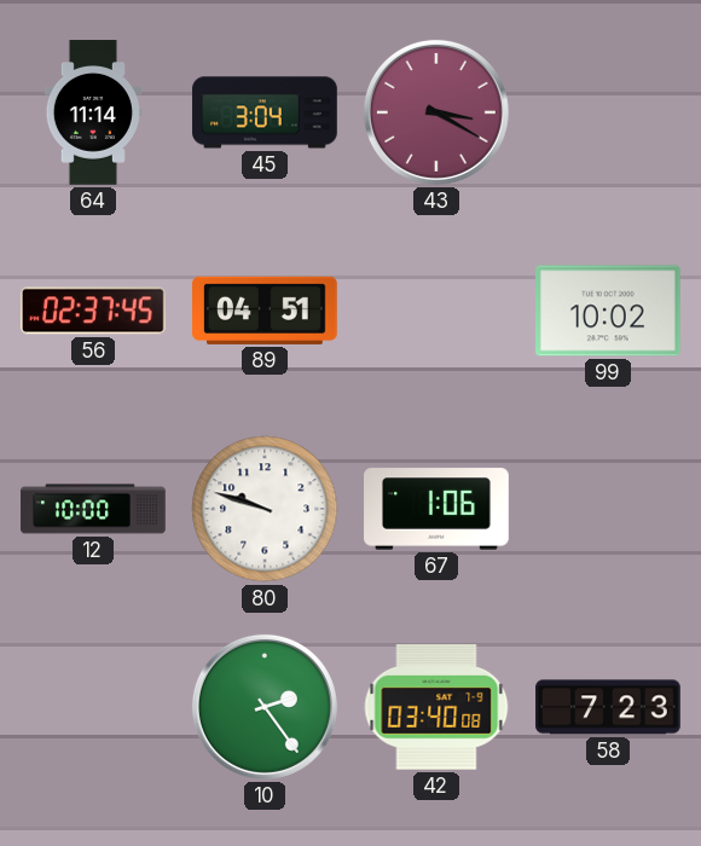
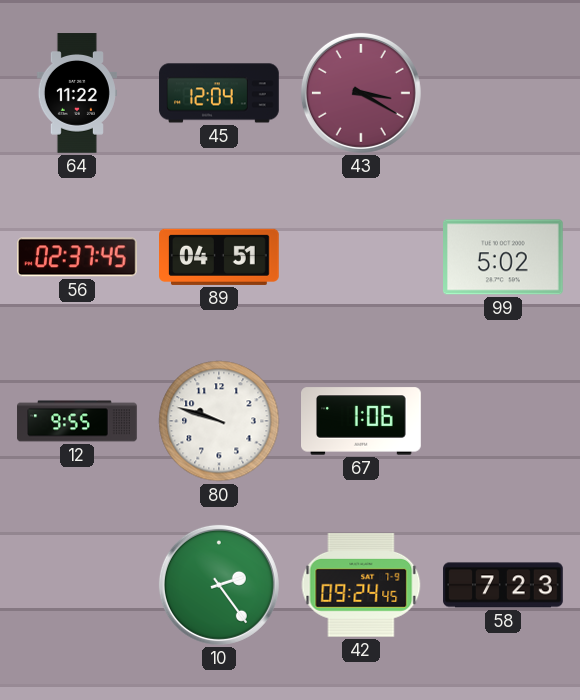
64: 11:14 -> 11:22 (77, 93)
45: 3:04 -> 12:04 (219, 93)
99: 10:02 -> 5:02 (504, 257)
12: 10:00 -> 9:55 (77, 421)
42: 03:40 -> 09:24 (361, 586)
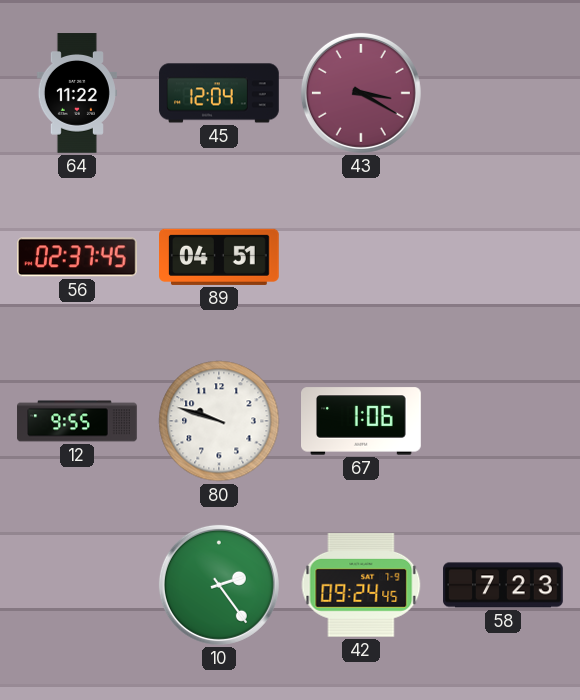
99: 5:02 -> none (504, 257)
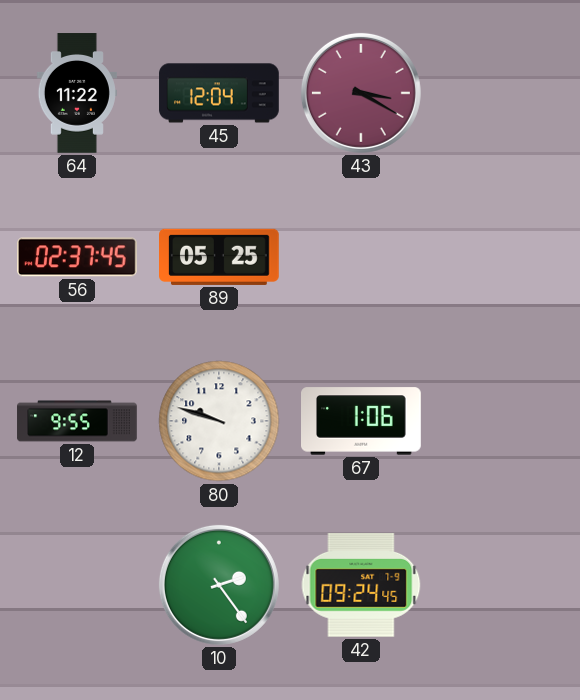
89: 04:51 -> 05:25 (220, 257)
58: 7:23 -> none (503, 585)
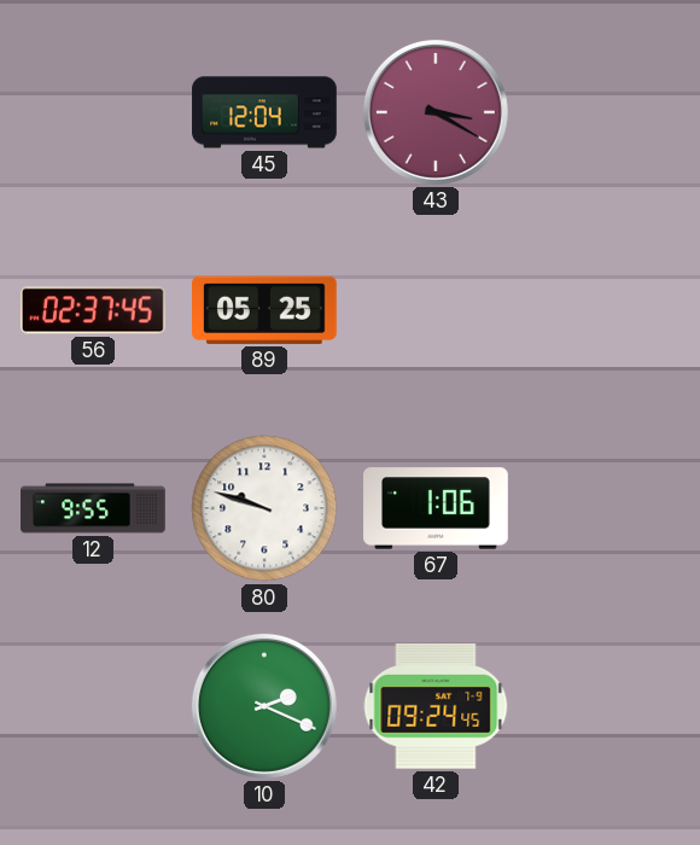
64: 11:22 -> none (77, 93)
10: 2:24 -> 2:19 (264, 706)
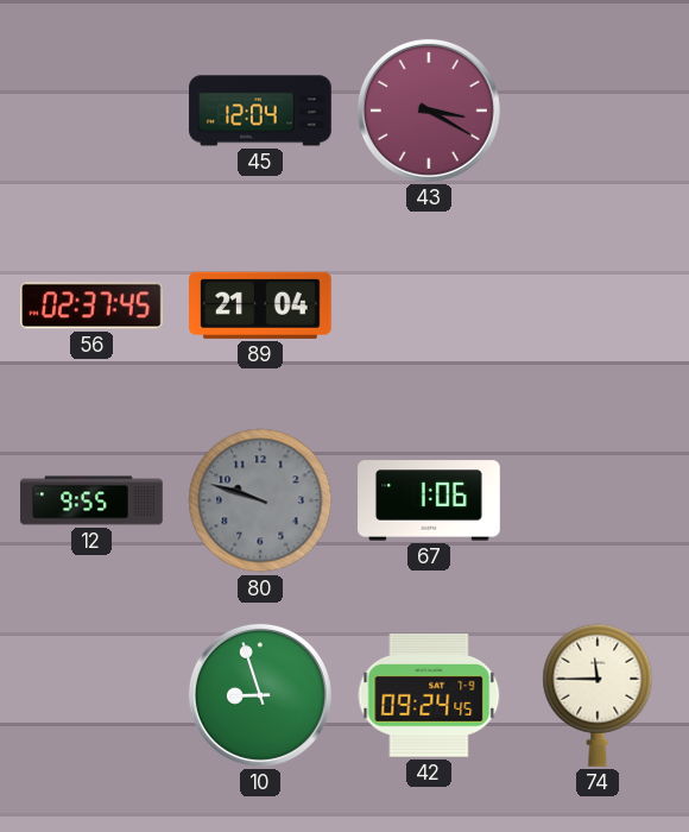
89: 05:25 -> 21:04 (261, 305)
80 dial: white -> grey (260, 500)
10: 2:19 -> 8:57 (260, 695)
74: none -> 11:45 (598, 695)
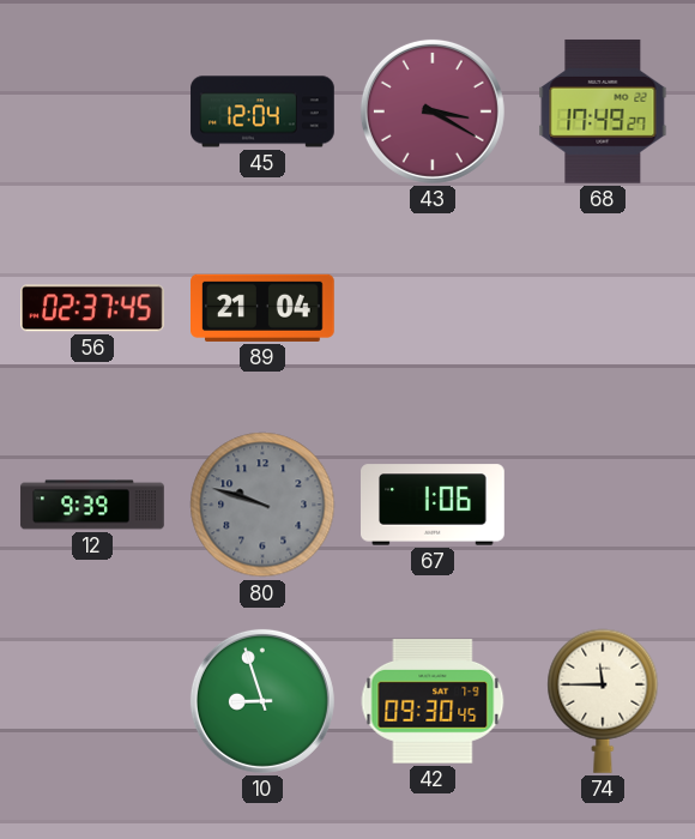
68: none -> 17:49 (603, 111)
12: 9:55 -> 9:39 (92, 505)
42: 09:24 -> 09:30 (433, 702)
